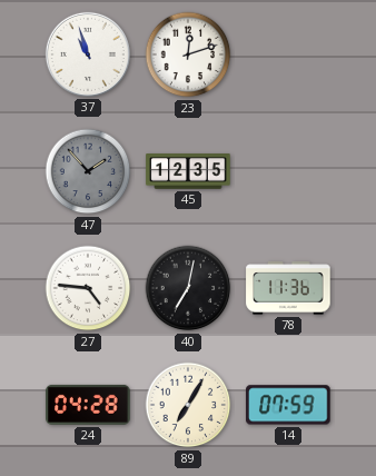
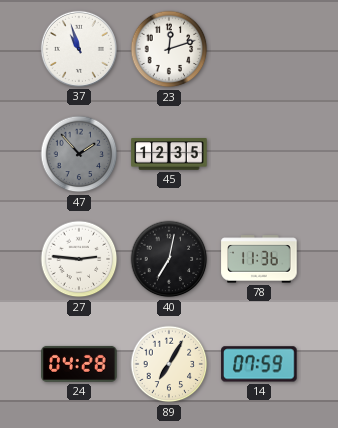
27: 4:46 -> 2:46 (79, 259)
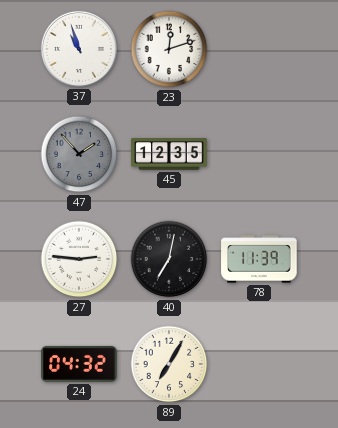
78: 11:36 -> 11:39 (259, 259)
24: 04:28 -> 04:32 (79, 364)
14: 07:59 -> none (259, 364)
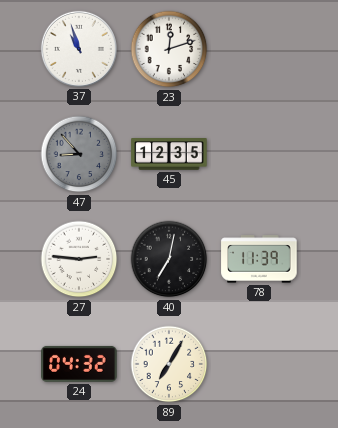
47: 1:53 -> 8:53 (79, 154)
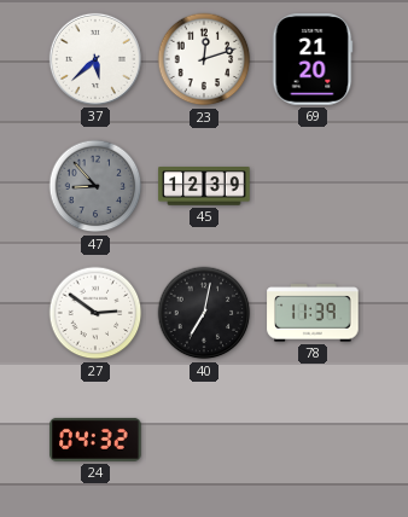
37: 10:57 -> 5:38 (95, 59)
69: none -> 21:20 (313, 59)
45: 12:35 -> 12:39 (204, 186)
27: 2:46 -> 2:51 (95, 313)
89: 7:05 -> none (169, 364)
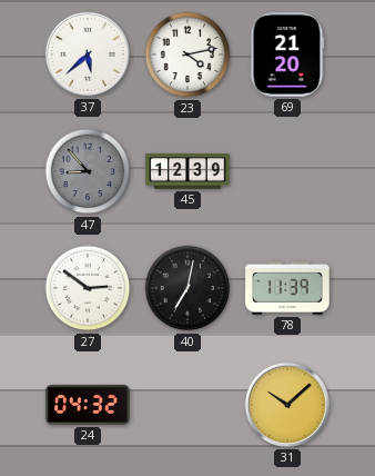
23: 12:12 -> 4:13 (187, 54)
31: none -> 10:08 (287, 405)
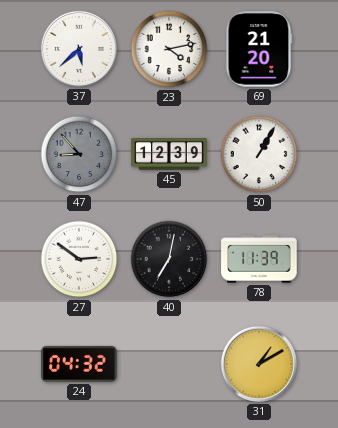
50: none -> 1:05 (259, 154)
31: 10:08 -> 1:10 (259, 364)
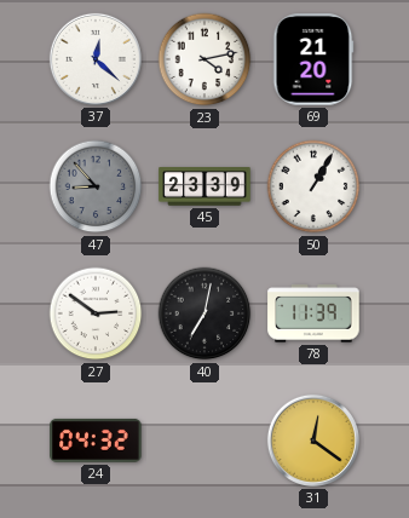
37: 5:38 -> 12:22 (96, 59)
45: 12:39 -> 23:39 (204, 186)
31: 1:10 -> 12:21 (313, 441)
